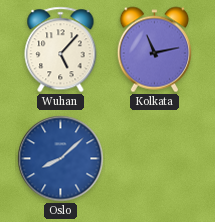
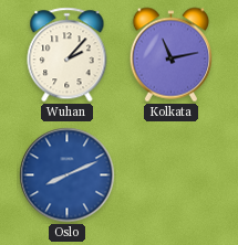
Wuhan: 5:07 -> 2:07 (68, 55)
Oslo: 8:08 -> 8:11 (68, 175)
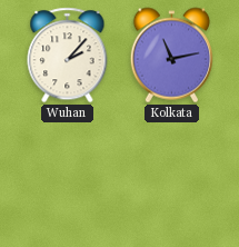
Oslo: 8:11 -> none (68, 175)
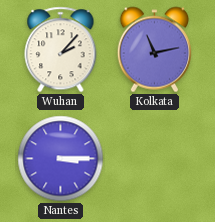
Nantes: none -> 3:15 (61, 159)
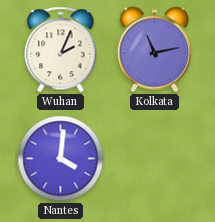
Wuhan: 2:07 -> 2:04 (61, 50)
Nantes: 3:15 -> 4:01 (61, 159)
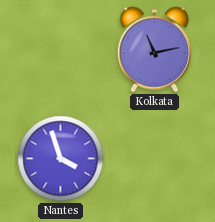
Wuhan: 2:04 -> none (61, 50)
Nantes: 4:01 -> 3:57 (61, 159)
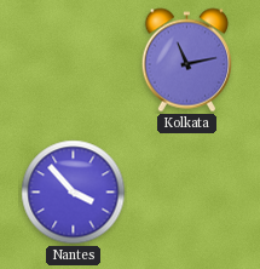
Nantes: 3:57 -> 3:53 (74, 193)
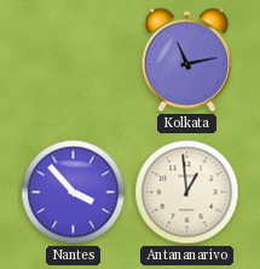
Antananarivo: none -> 12:59 (187, 193)
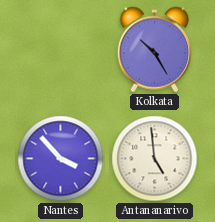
Kolkata: 11:13 -> 10:25 (154, 50)
Antananarivo: 12:59 -> 4:59 (155, 159)
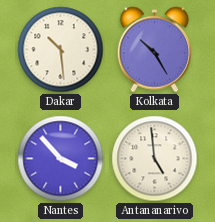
Dakar: none -> 10:29 (61, 50)
